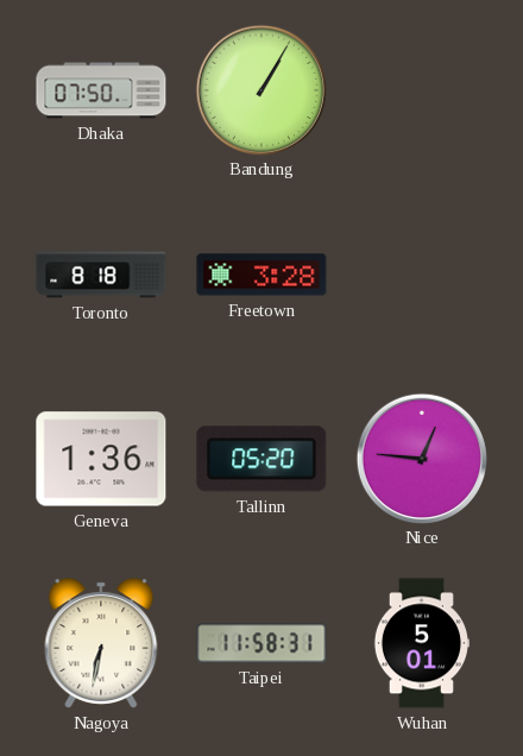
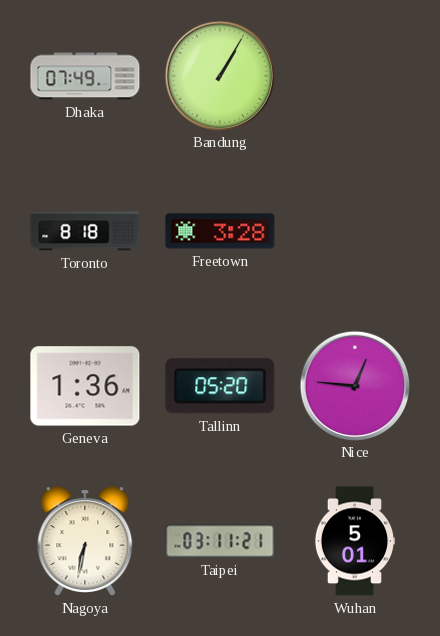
Dhaka: 07:50 -> 07:49 (85, 76)
Taipei: 11:58 -> 03:11 (220, 541)
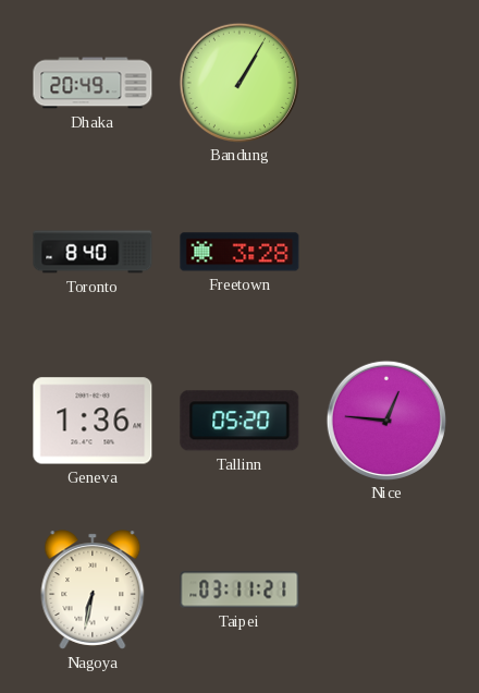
Dhaka: 07:49 -> 20:49 (93, 83)
Toronto: 8:18 -> 8:40 (93, 252)
Wuhan: 5:01 -> none (354, 541)
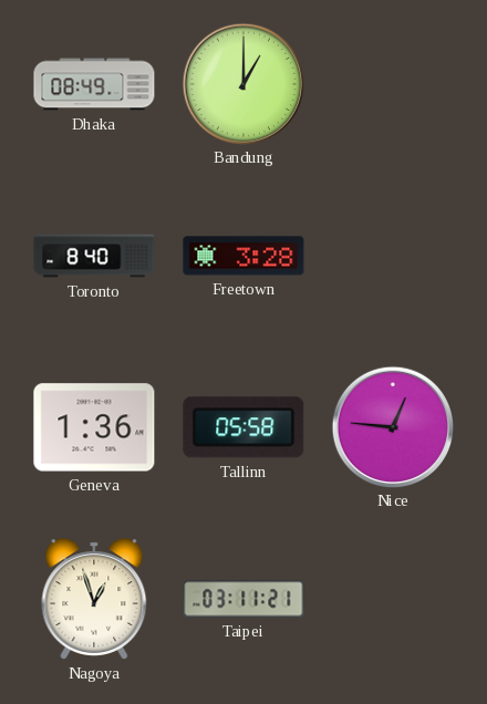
Dhaka: 20:49 -> 08:49 (94, 84)
Bandung: 1:05 -> 1:00 (242, 83)
Tallinn: 05:20 -> 05:58 (244, 427)
Nagoya: 6:32 -> 12:57 (94, 599)
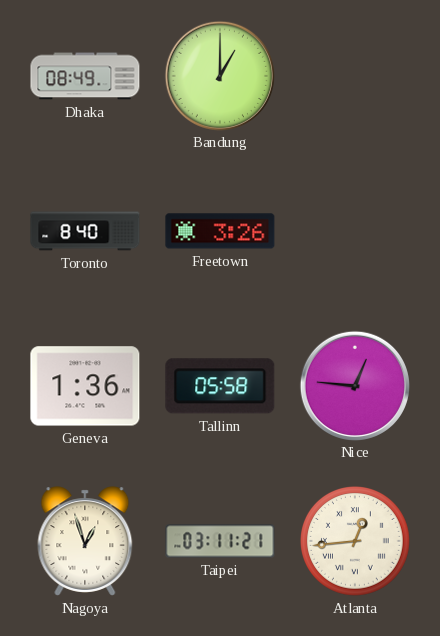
Freetown: 3:28 -> 3:26 (220, 231)
Atlanta: none -> 12:44 (356, 542)
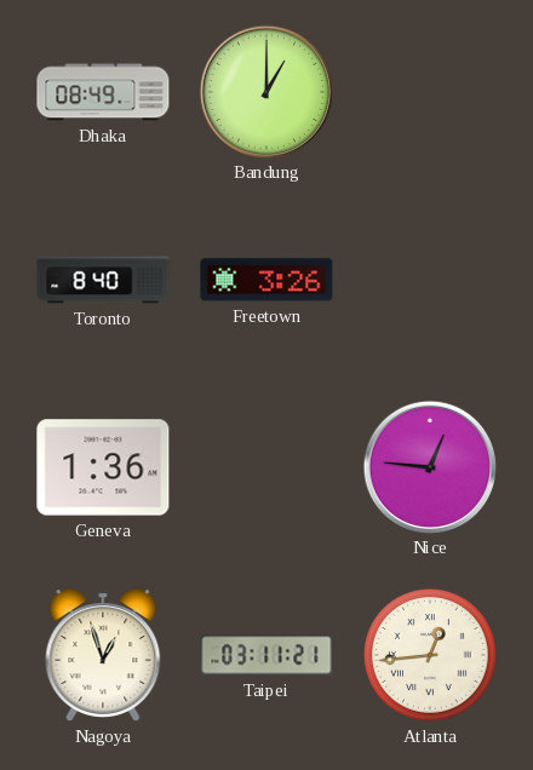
Tallinn: 05:58 -> none (220, 386)
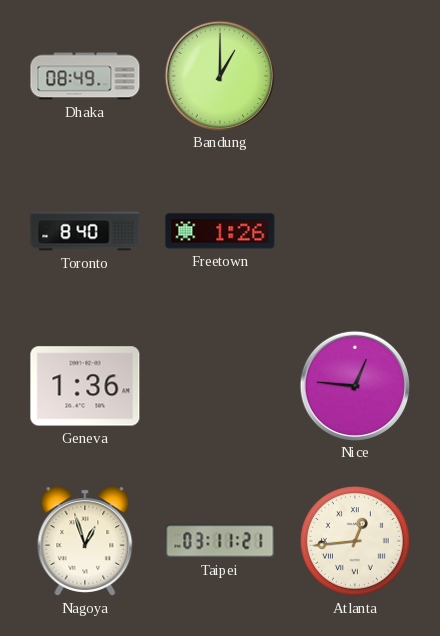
Freetown: 3:26 -> 1:26 (220, 231)
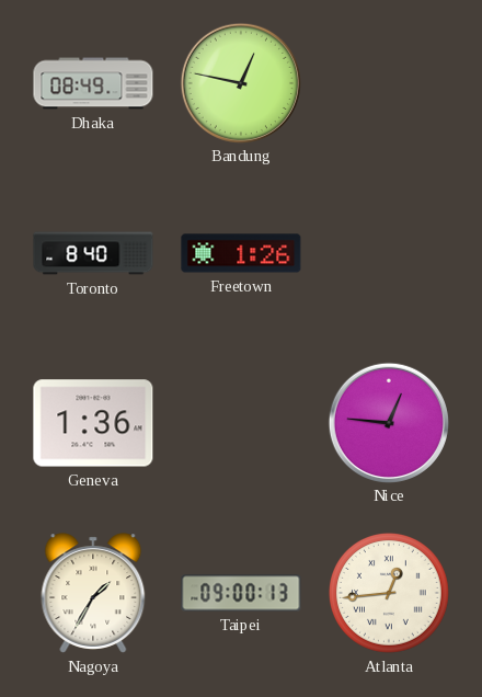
Bandung: 1:00 -> 12:47 (240, 82)
Nagoya: 12:57 -> 1:35 (93, 593)
Taipei: 03:11 -> 09:00 (241, 593)
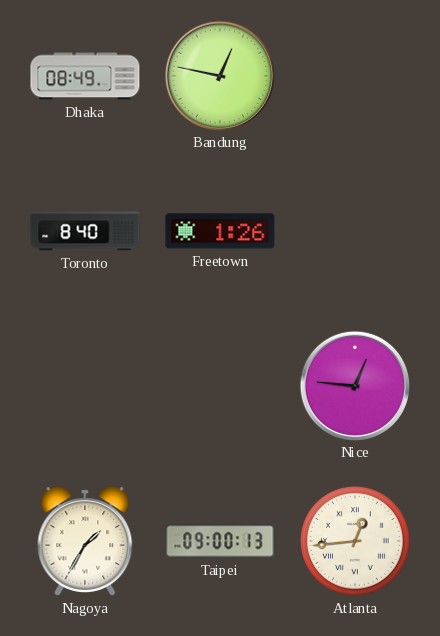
Geneva: 1:36 -> none (93, 423)
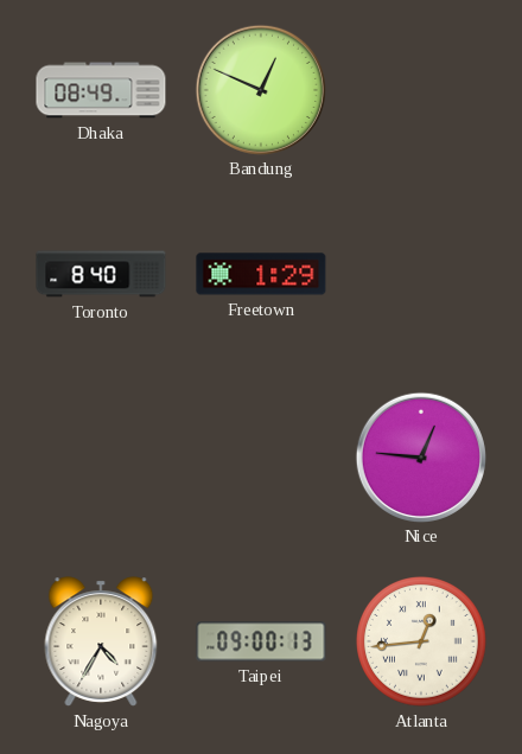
Bandung: 12:47 -> 12:49 (260, 89)
Freetown: 1:26 -> 1:29 (261, 274)
Nagoya: 1:35 -> 4:35 (101, 641)
